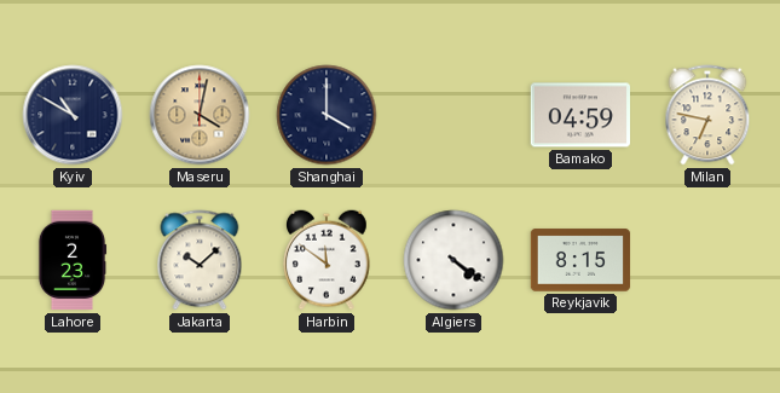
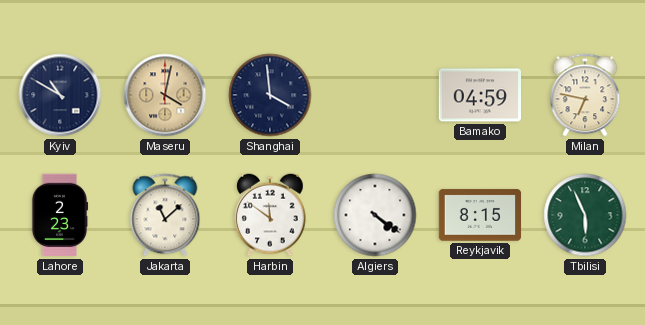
Shanghai: 4:00 -> 3:59 (270, 95)
Jakarta: 10:08 -> 11:08 (165, 215)
Tbilisi: none -> 5:56 (585, 215)
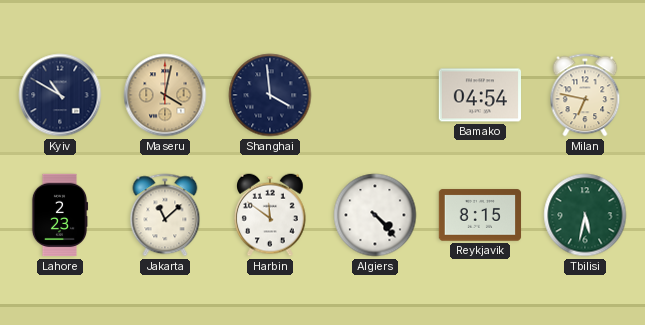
Bamako: 04:59 -> 04:54 (479, 95)
Algiers: 4:21 -> 4:23 (375, 215)
Tbilisi: 5:56 -> 5:32 (585, 215)
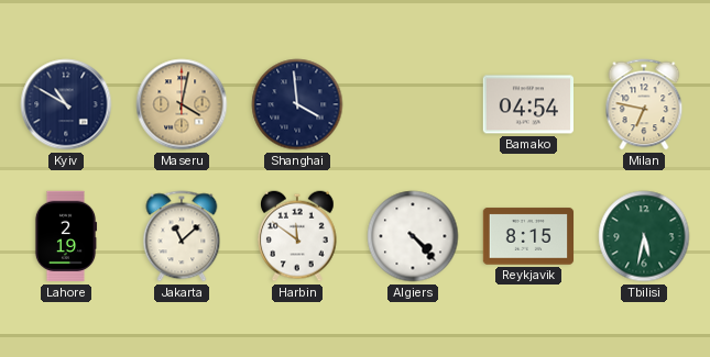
Lahore: 2:23 -> 2:19 (66, 236)
